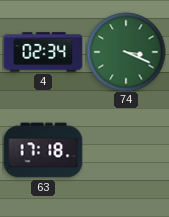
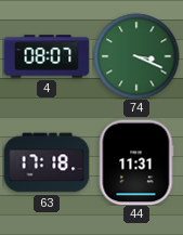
4: 02:34 -> 08:07 (47, 56)
44: none -> 11:31 (136, 162)
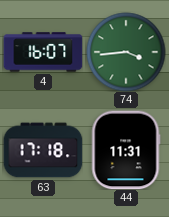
4: 08:07 -> 16:07 (43, 52)
74: 3:19 -> 3:44 (126, 52)
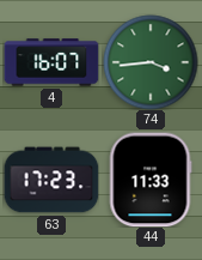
63: 17:18 -> 17:23 (51, 180)
44: 11:31 -> 11:33 (151, 180)
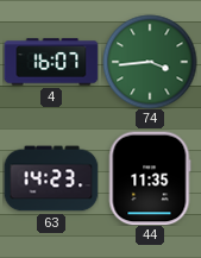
63: 17:23 -> 14:23 (51, 178)
44: 11:33 -> 11:35 (150, 178)
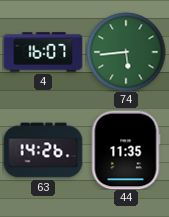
74: 3:44 -> 5:44 (126, 52)
63: 14:23 -> 14:26 (43, 150)
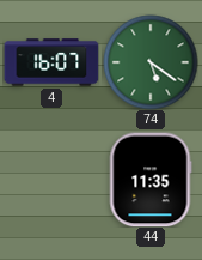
74: 5:44 -> 5:21 (151, 62)
63: 14:26 -> none (43, 150)
